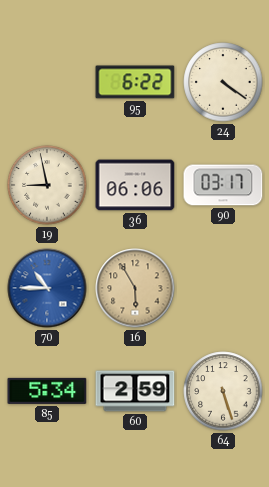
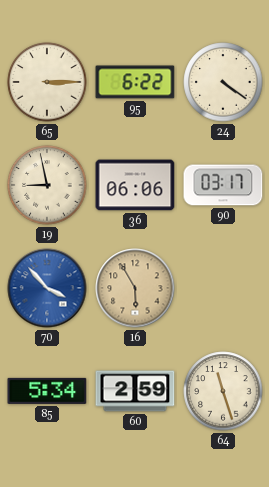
65: none -> 3:15 (47, 82)
70: 10:45 -> 3:53 (47, 288)
64: 5:27 -> 11:27 (223, 391)
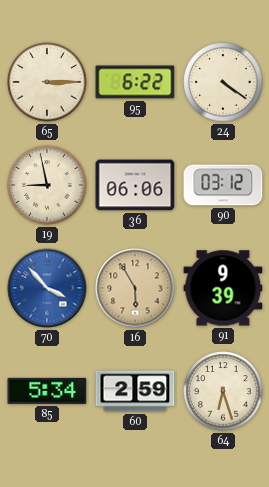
90: 03:17 -> 03:12 (223, 185)
91: none -> 9:39 (223, 288)
64: 11:27 -> 6:27 (223, 391)
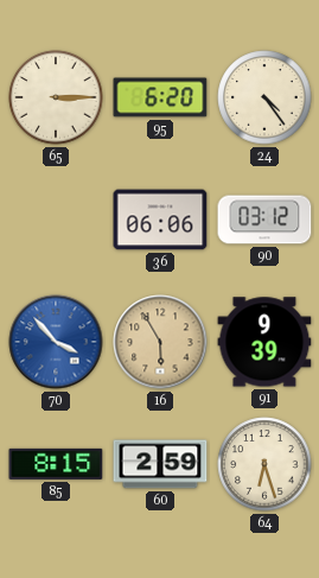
95: 6:22 -> 6:20 (160, 97)
24: 4:21 -> 4:24 (264, 97)
19: 8:58 -> none (47, 185)
85: 5:34 -> 8:15 (56, 464)
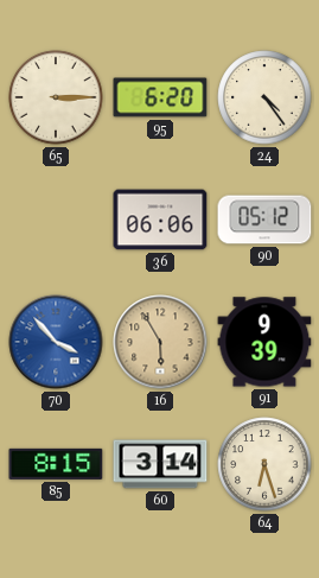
90: 03:12 -> 05:12 (264, 220)
60: 2:59 -> 3:14 (160, 464)
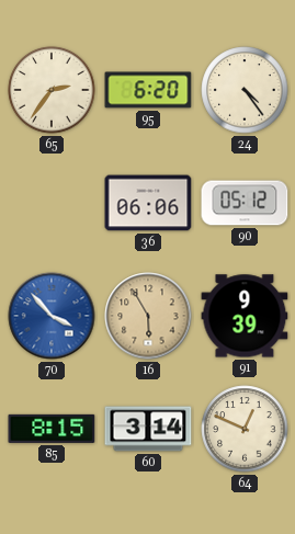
65: 3:15 -> 2:36 (52, 90)
64: 6:27 -> 12:49 (245, 429)
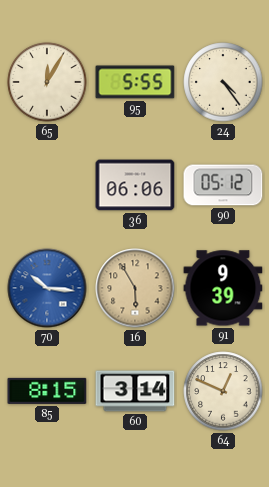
65: 2:36 -> 12:05 (47, 82)
95: 6:20 -> 5:55 (135, 82)
70: 3:53 -> 10:16 (47, 288)
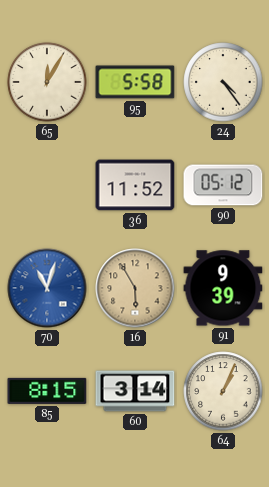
95: 5:55 -> 5:58 (135, 82)
36: 06:06 -> 11:52 (135, 185)
70: 10:16 -> 11:03 (47, 288)
64: 12:49 -> 1:04 (223, 391)
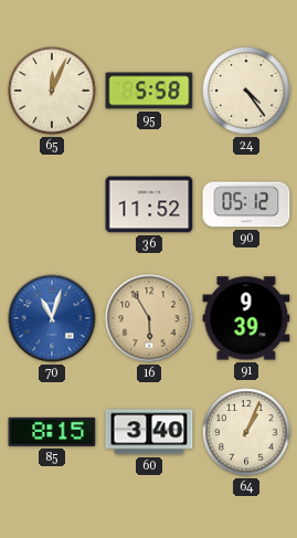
65: 12:05 -> 12:04 (52, 91)
60: 3:14 -> 3:40 (149, 432)
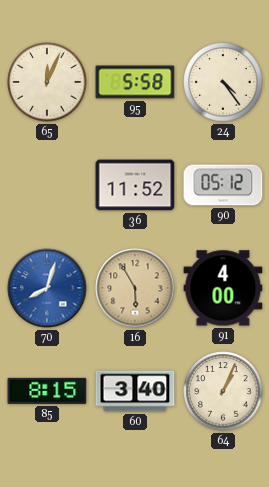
70: 11:03 -> 8:03 (47, 288)
91: 9:39 -> 4:00 (223, 288)
